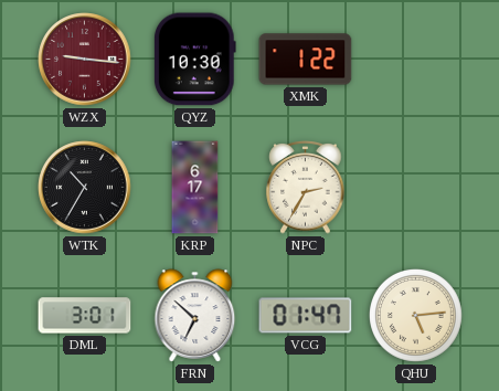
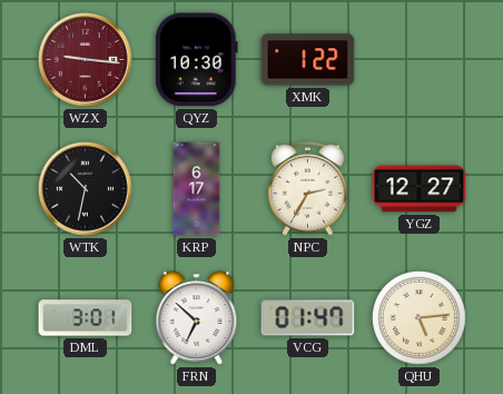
WTK: 10:35 -> 10:32 (86, 189)
YGZ: none -> 12:27 (420, 189)
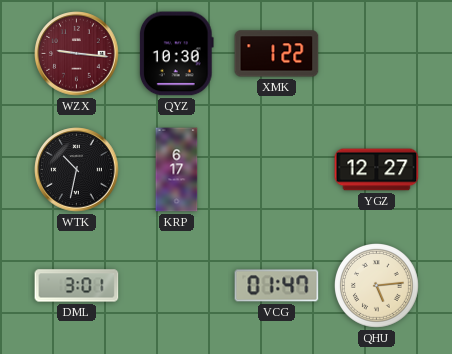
NPC: 2:35 -> none (308, 189)
FRN: 6:52 -> none (197, 318)
